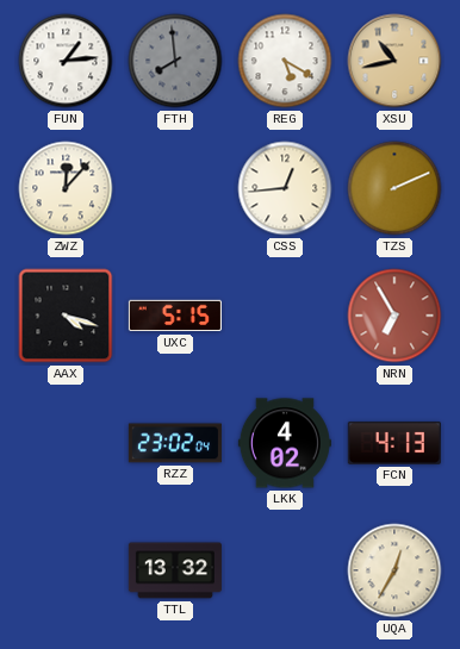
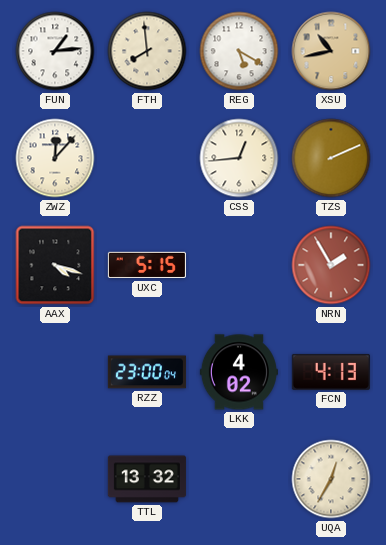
FTH dial: grey -> cream (147, 51)
NRN: 6:55 -> 1:55 (331, 265)
RZZ: 23:02 -> 23:00 (147, 372)
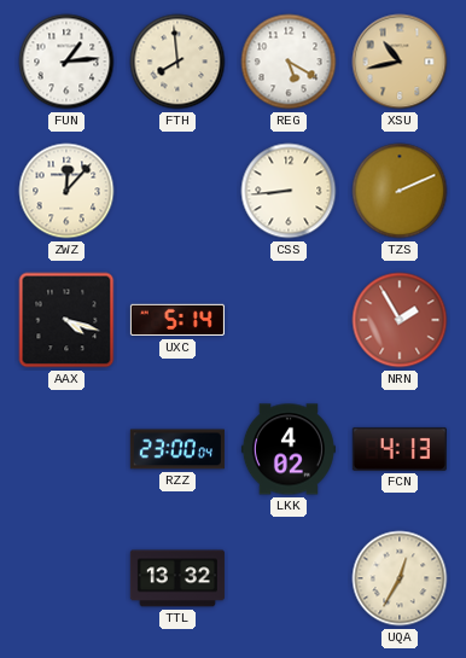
CSS: 12:44 -> 8:44 (289, 191)
UXC: 5:15 -> 5:14 (177, 320)
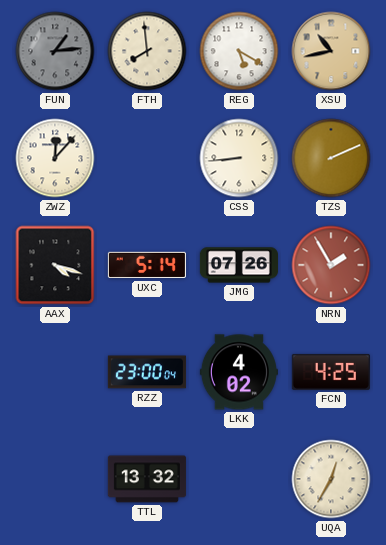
FUN dial: white -> grey (55, 51)
JMG: none -> 07:26 (239, 265)
FCN: 4:13 -> 4:25 (331, 372)
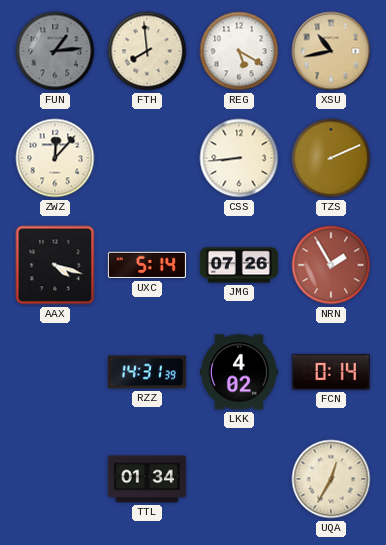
RZZ: 23:00 -> 14:31 (147, 372)
FCN: 4:25 -> 0:14 (331, 372)
TTL: 13:32 -> 01:34 (147, 479)
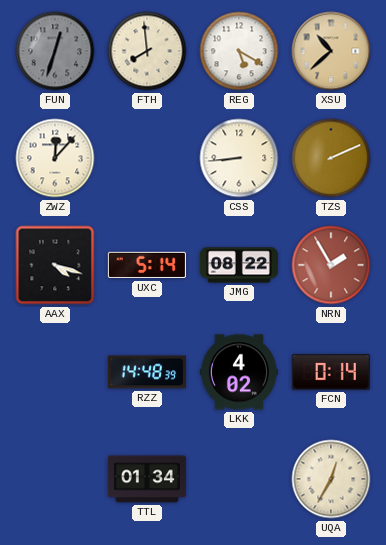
FUN: 1:14 -> 12:33 (55, 51)
XSU: 10:43 -> 10:38 (331, 51)
JMG: 07:26 -> 08:22 (239, 265)
RZZ: 14:31 -> 14:48 (147, 372)
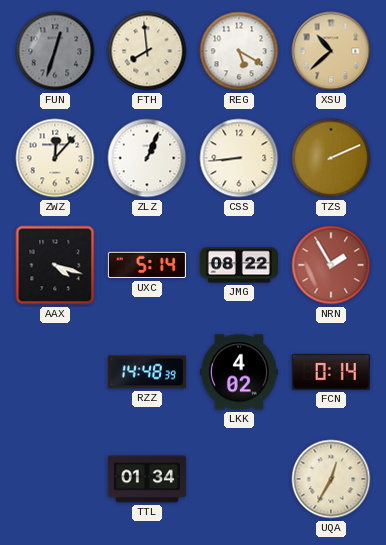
ZLZ: none -> 1:04 (147, 158)
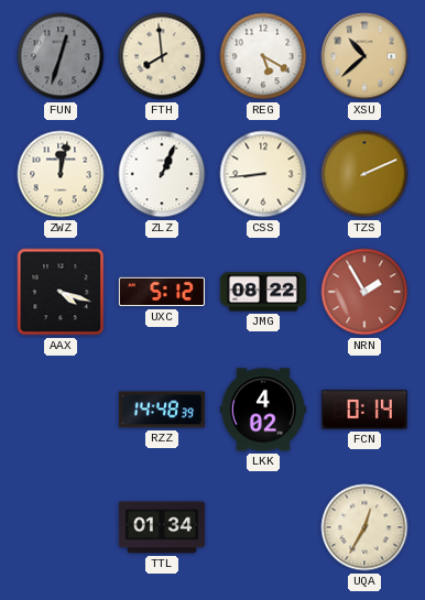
ZWZ: 12:07 -> 12:02 (61, 174)
UXC: 5:14 -> 5:12 (162, 292)
